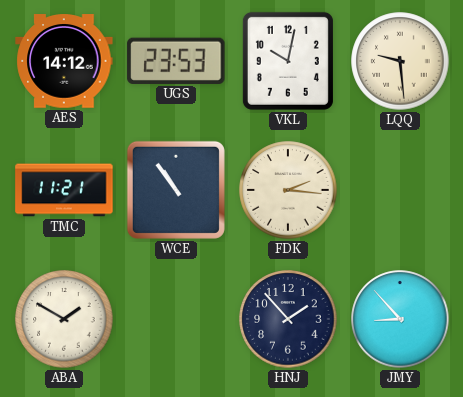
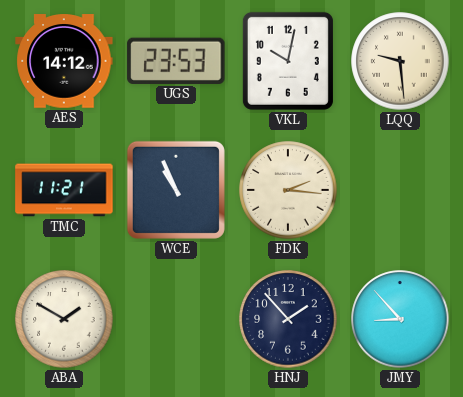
WCE: 10:54 -> 10:56 (176, 190)
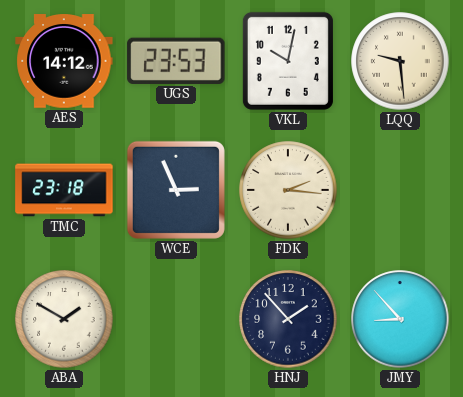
TMC: 11:21 -> 23:18 (64, 190)
WCE: 10:56 -> 2:56 (176, 190)
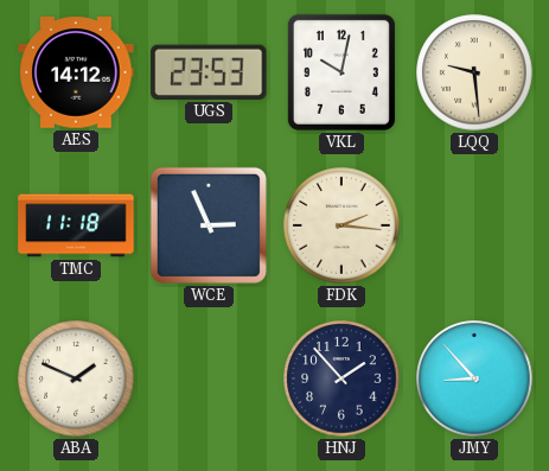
TMC: 23:18 -> 11:18 (76, 225)
ABA: 1:50 -> 1:49 (76, 378)
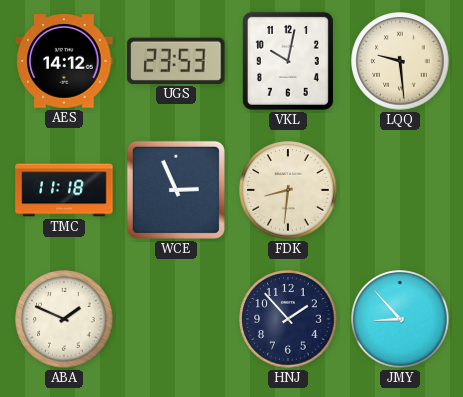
FDK: 2:16 -> 8:31 (288, 190)
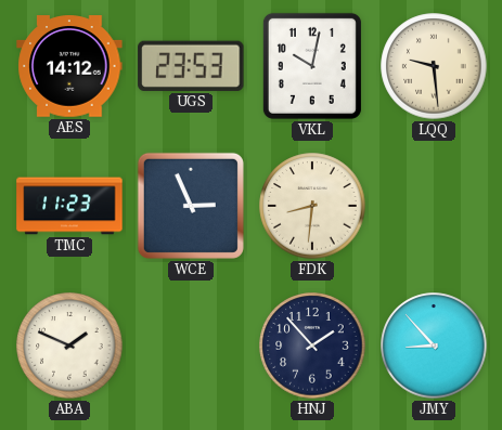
TMC: 11:18 -> 11:23 (69, 206)
